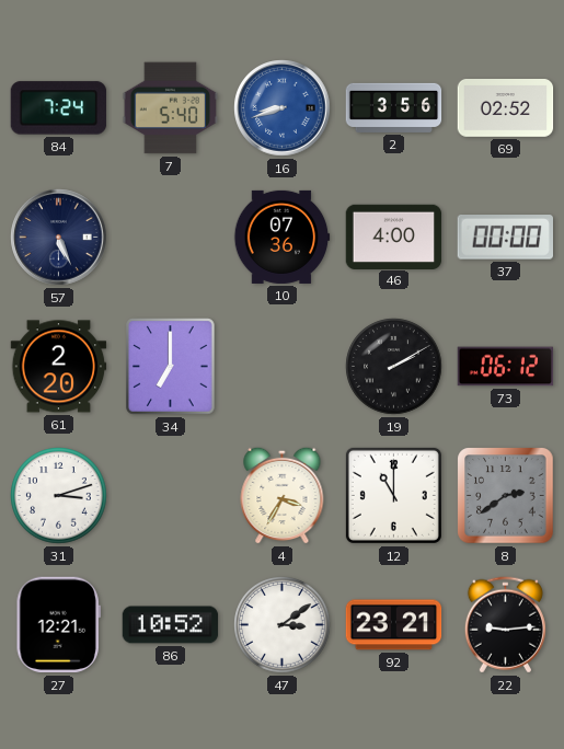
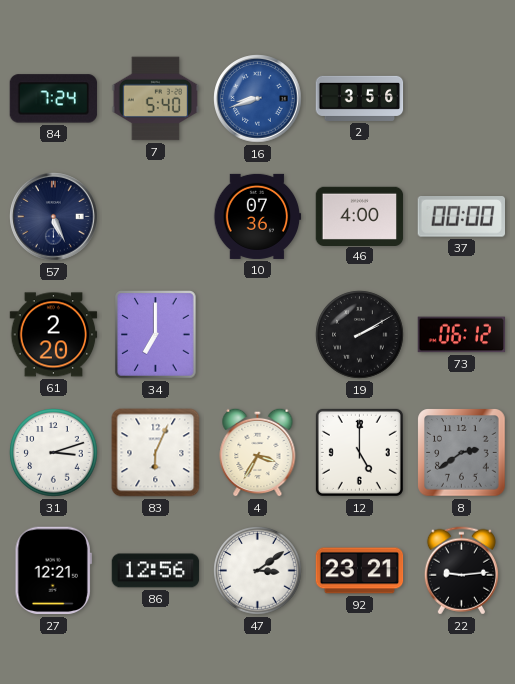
69: 02:52 -> none (506, 108)
83: none -> 6:04 (156, 453)
12: 11:00 -> 5:00 (359, 452)
86: 10:52 -> 12:56 (156, 571)
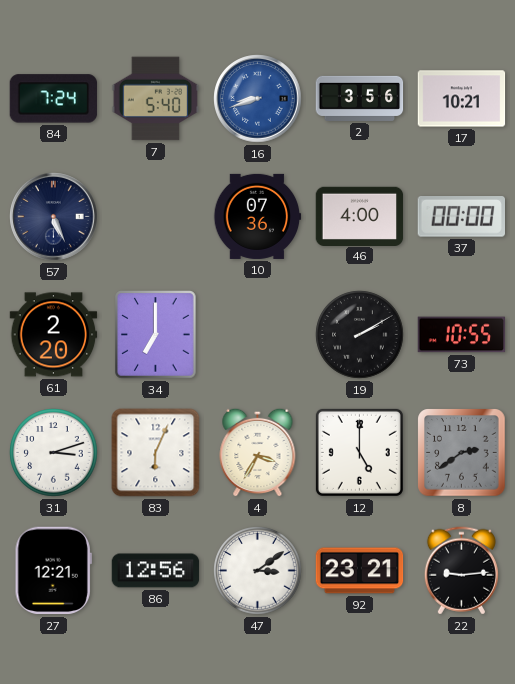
17: none -> 10:21 (462, 99)
73: 06:12 -> 10:55 (462, 335)
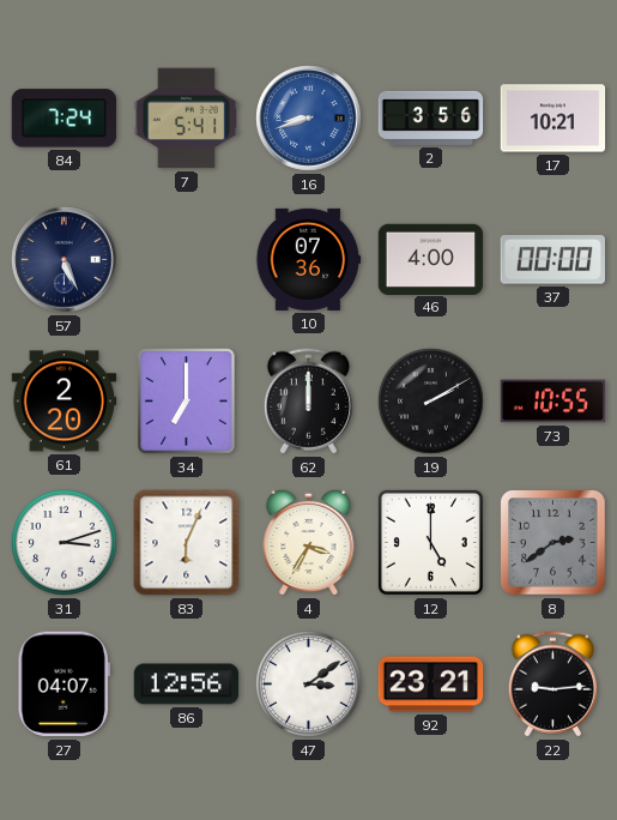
7: 5:40 -> 5:41 (187, 119)
62: none -> 12:00 (308, 402)
27: 12:21 -> 04:07 (63, 685)
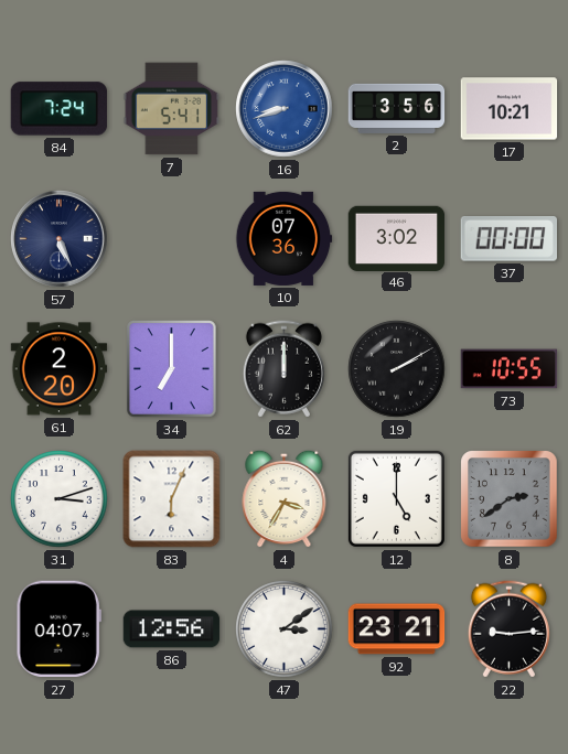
46: 4:00 -> 3:02 (397, 238)
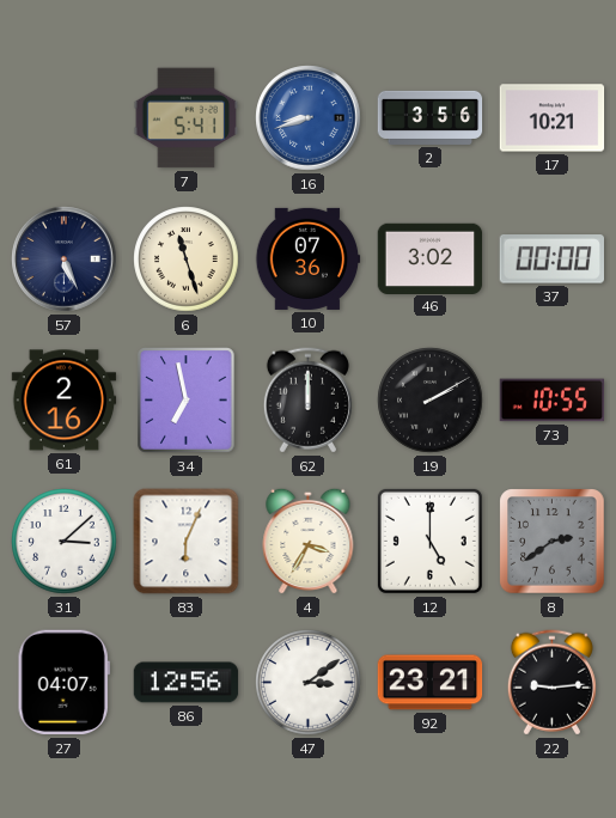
84: 7:24 -> none (60, 109)
6: none -> 11:27 (187, 260)
61: 2:20 -> 2:16 (65, 401)
34: 7:00 -> 6:58 (187, 401)
31: 3:12 -> 3:08 (65, 542)
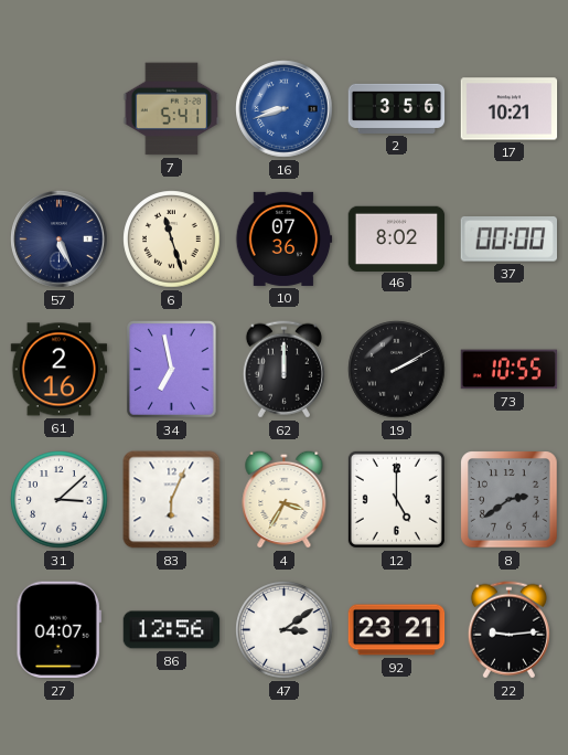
46: 3:02 -> 8:02 (397, 238)
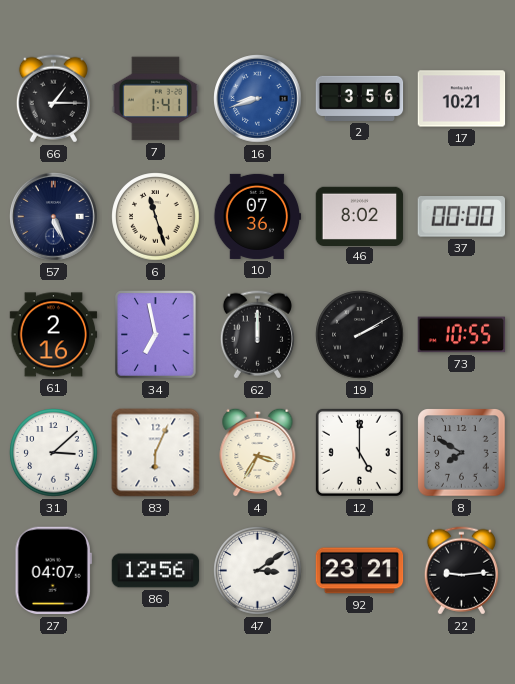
66: none -> 1:15 (53, 99)
7: 5:41 -> 1:41 (156, 99)
8: 2:39 -> 7:50 (462, 453)
